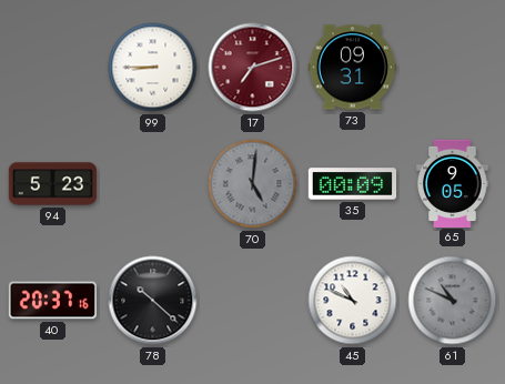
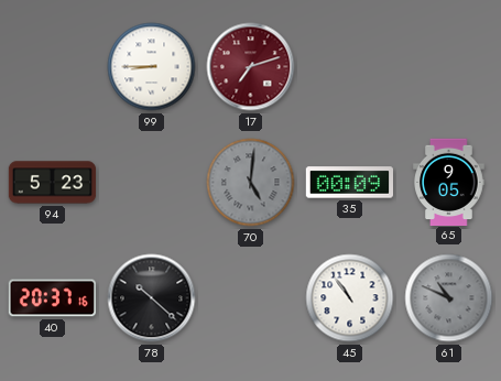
73: 09:31 -> none (352, 68)
45: 10:49 -> 10:54 (350, 298)
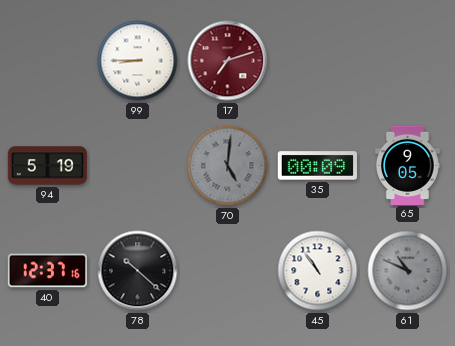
94: 5:23 -> 5:19 (48, 166)
40: 20:37 -> 12:37 (47, 271)
